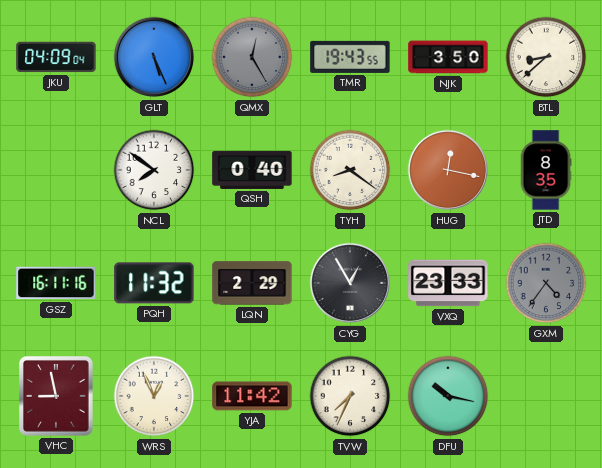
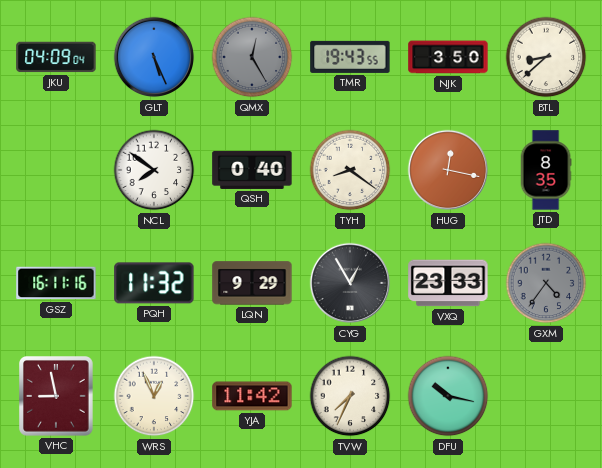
LQN: 2:29 -> 9:29 (252, 283)
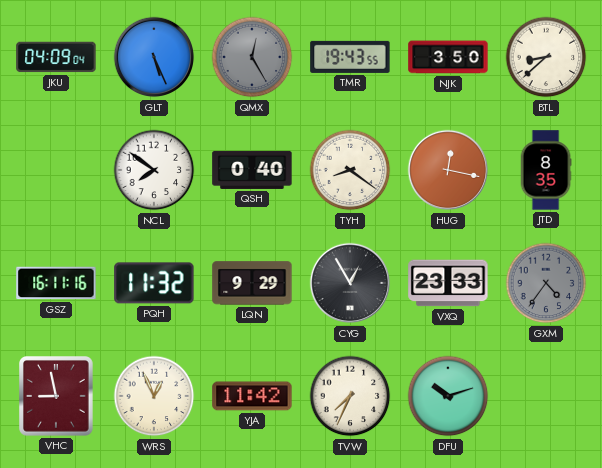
DFU: 10:17 -> 10:12 (448, 396)
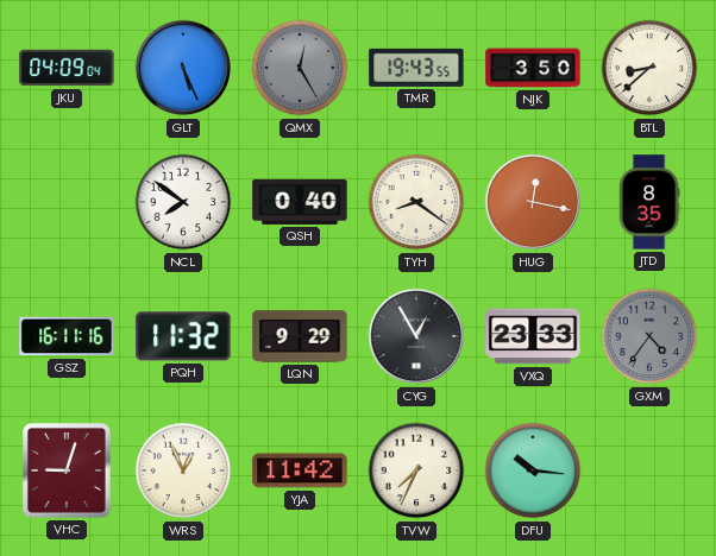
VHC: 8:58 -> 9:03 (68, 472)
DFU: 10:12 -> 10:16 (533, 470)
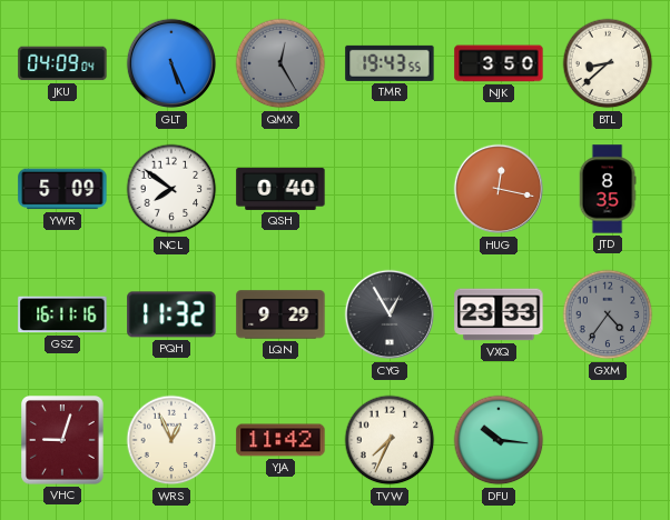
YWR: none -> 5:09 (62, 189)
TYH: 8:21 -> none (416, 202)
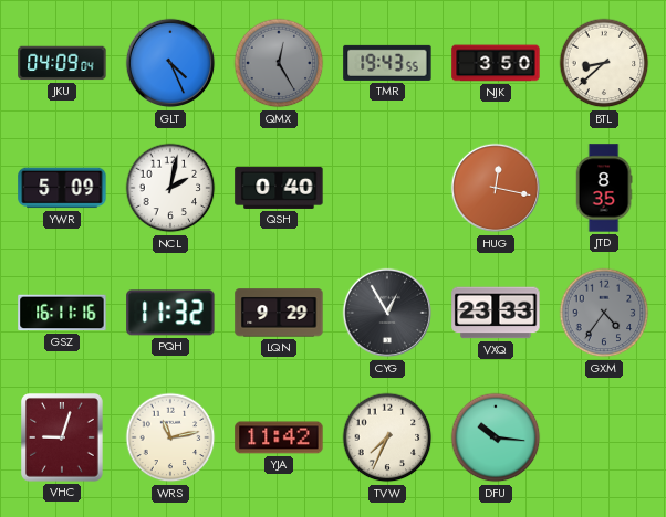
GLT: 5:26 -> 4:26 (170, 63)
NCL: 7:51 -> 2:02 (170, 188)
WRS: 12:56 -> 11:13 (170, 437)
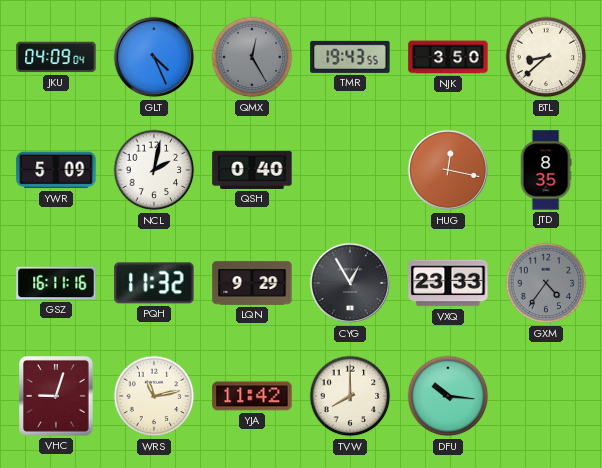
TVW: 7:34 -> 8:00 (350, 396)
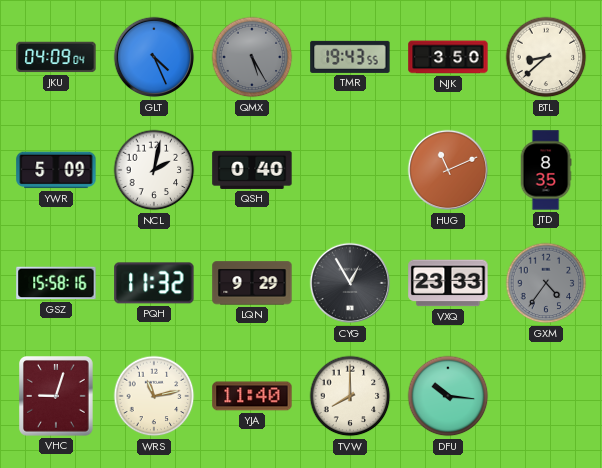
QMX: 12:25 -> 5:25 (252, 57)
HUG: 12:17 -> 11:11 (448, 170)
GSZ: 16:11 -> 15:58 (56, 283)
YJA: 11:42 -> 11:40 (252, 396)
